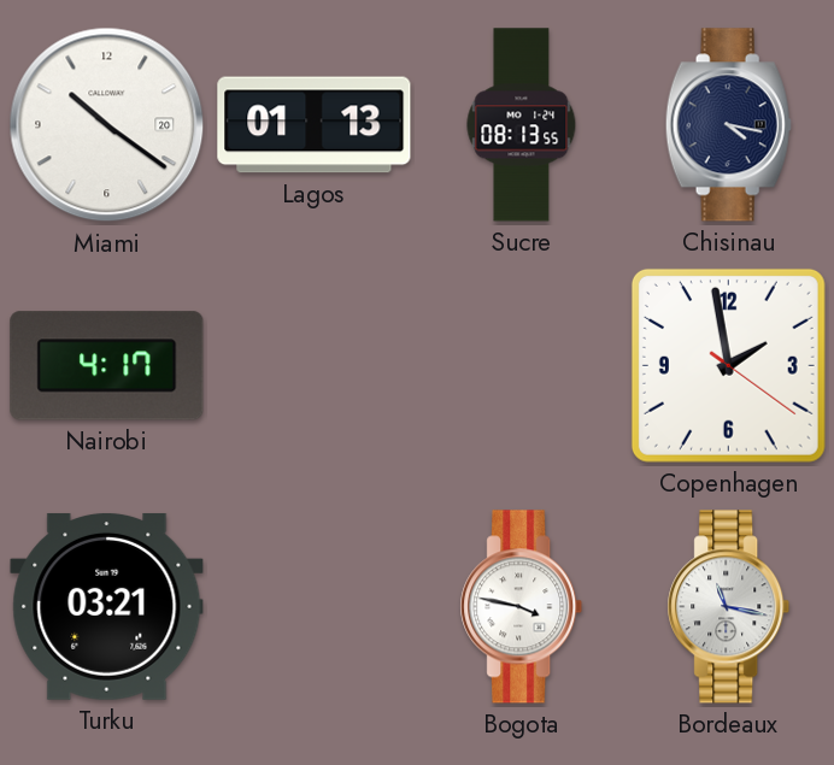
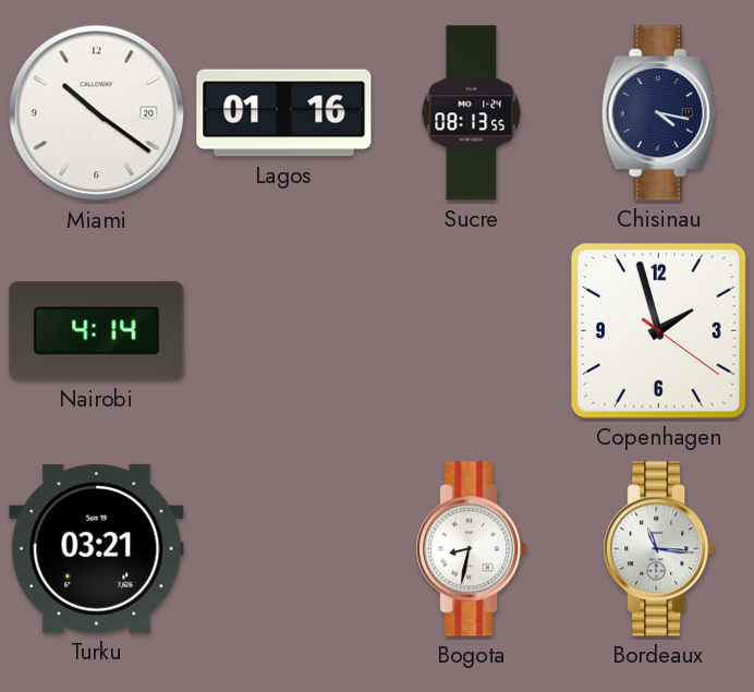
Lagos: 01:13 -> 01:16 (284, 113)
Nairobi: 4:17 -> 4:14 (97, 331)
Copenhagen: 1:58 -> 1:57 (658, 330)
Bogota: 3:47 -> 8:32 (472, 549)
Bordeaux: 11:17 -> 11:16 (659, 549)
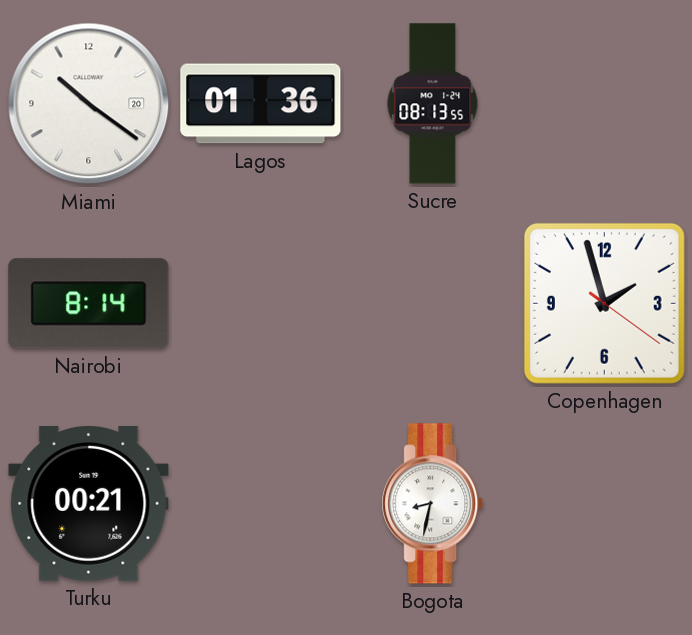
Lagos: 01:16 -> 01:36 (261, 104)
Chisinau: 4:17 -> none (658, 113)
Nairobi: 4:14 -> 8:14 (89, 304)
Turku: 03:21 -> 00:21 (89, 503)
Bordeaux: 11:16 -> none (659, 549)
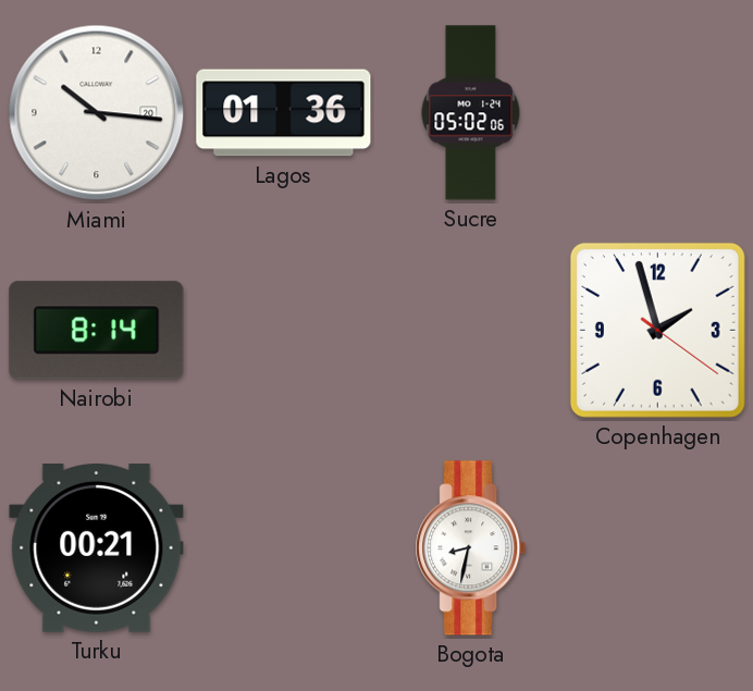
Miami: 10:21 -> 10:16 (97, 113)
Sucre: 08:13 -> 05:02 (471, 113)
